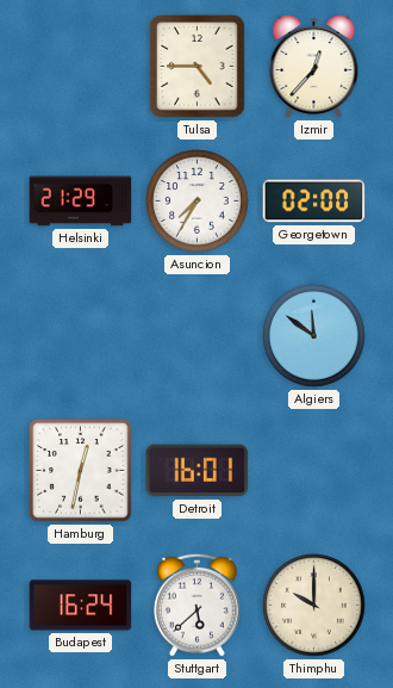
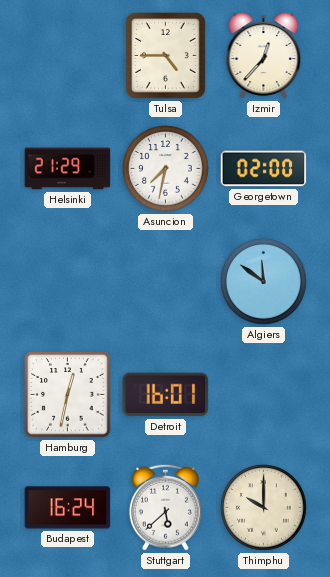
Asuncion: 7:35 -> 7:32 (166, 169)
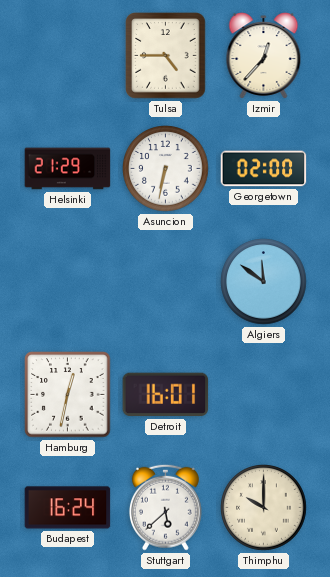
Asuncion: 7:32 -> 6:32 (166, 169)
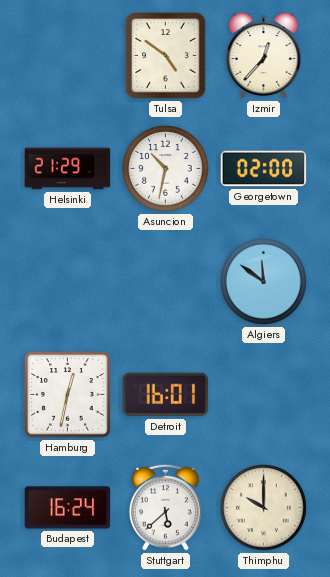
Tulsa: 4:45 -> 4:51 (166, 56)
Asuncion: 6:32 -> 10:32 (166, 169)
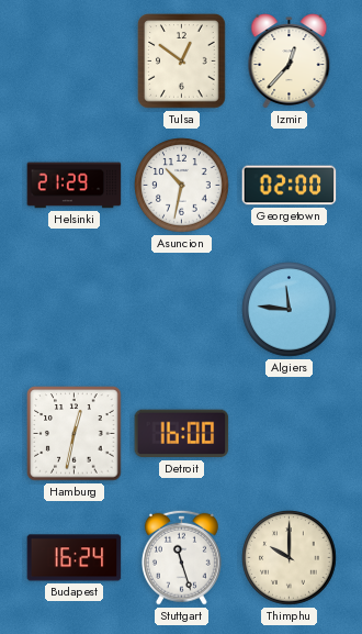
Tulsa: 4:51 -> 12:51 (182, 62)
Algiers: 11:51 -> 11:46 (290, 310)
Detroit: 16:01 -> 16:00 (182, 434)
Stuttgart: 5:38 -> 11:27 (181, 557)
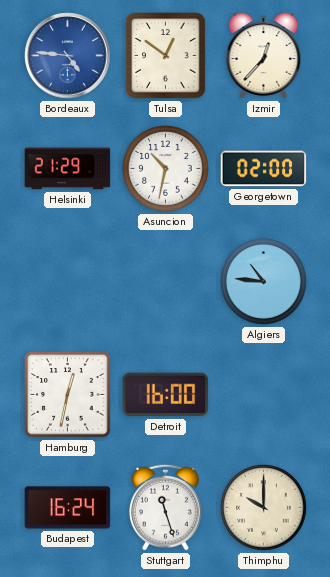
Bordeaux: none -> 4:46 (68, 56)
Algiers: 11:46 -> 10:46 (264, 282)
